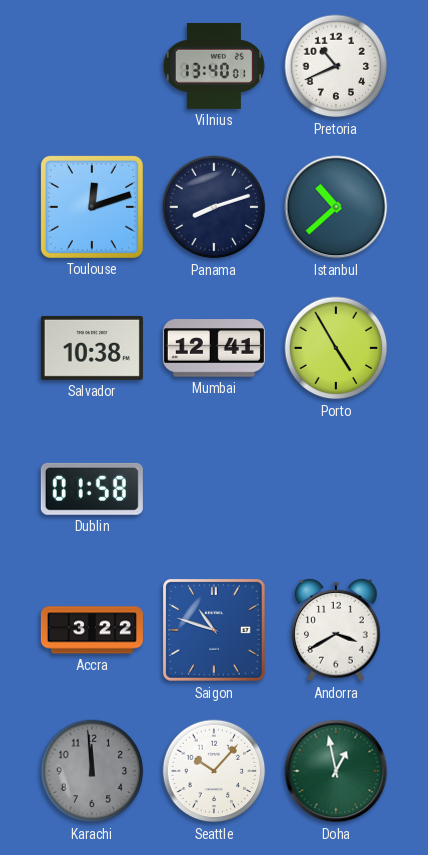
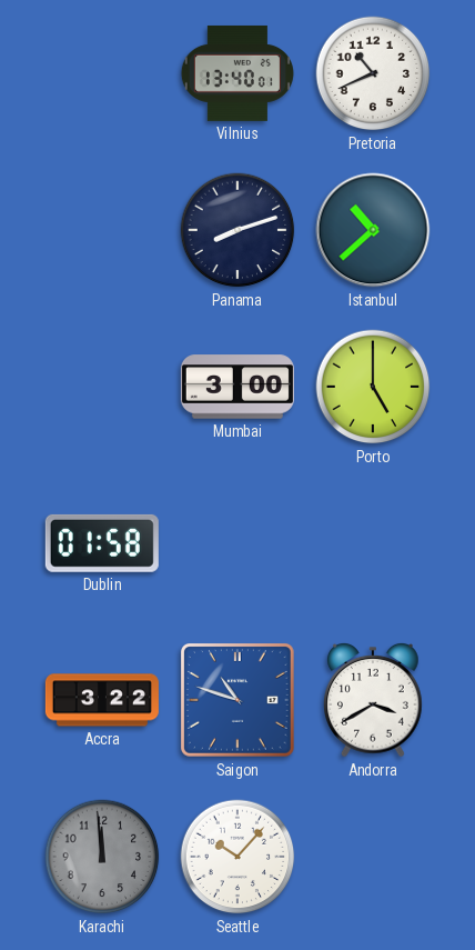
Toulouse: 12:12 -> none (92, 207)
Salvador: 10:38 -> none (92, 348)
Mumbai: 12:41 -> 3:00 (238, 387)
Porto: 4:55 -> 5:00 (373, 387)
Doha: 12:58 -> none (336, 771)
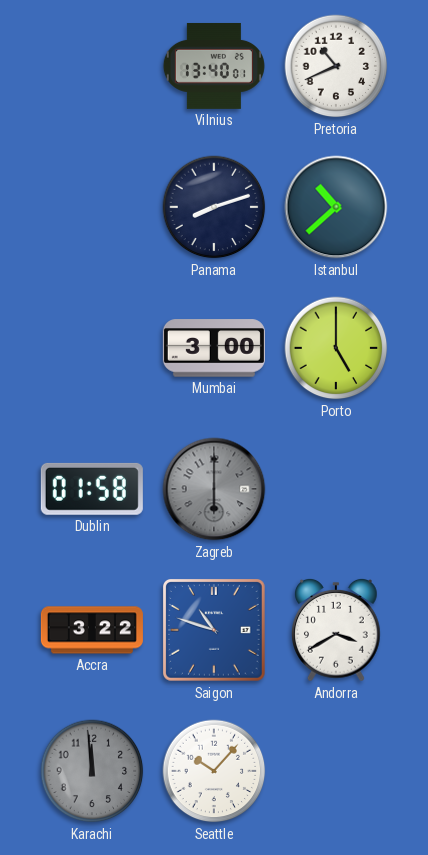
Zagreb: none -> 6:00 (214, 489)
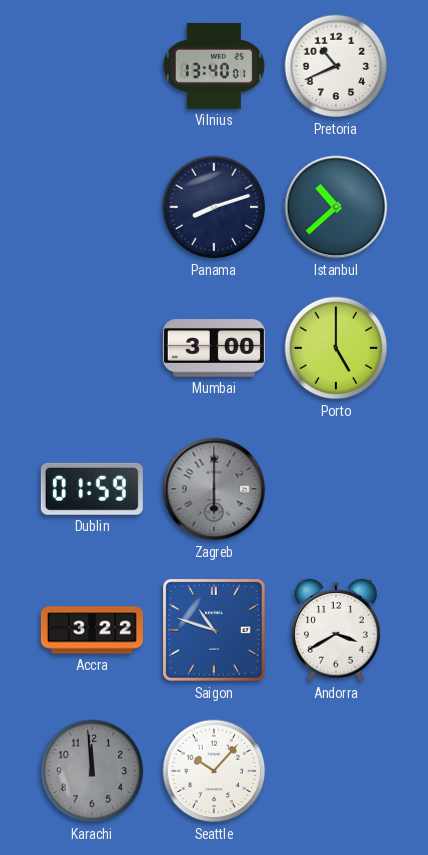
Dublin: 01:58 -> 01:59 (92, 489)
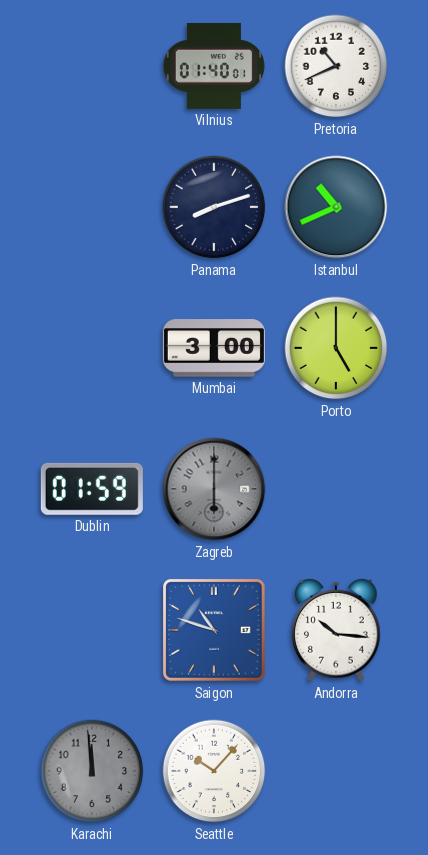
Vilnius: 13:40 -> 01:40 (214, 66)
Istanbul: 10:38 -> 10:41 (336, 207)
Accra: 3:22 -> none (92, 630)
Andorra: 3:40 -> 10:16 (337, 630)
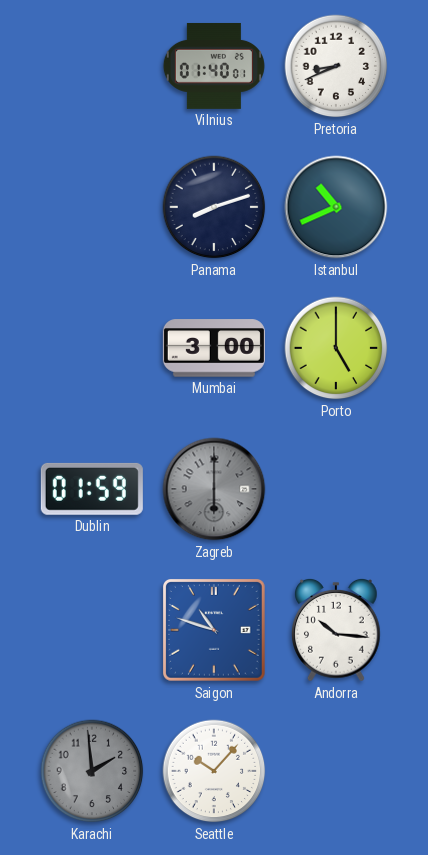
Pretoria: 10:41 -> 8:41 (336, 66)
Karachi: 11:59 -> 1:59 (92, 771)
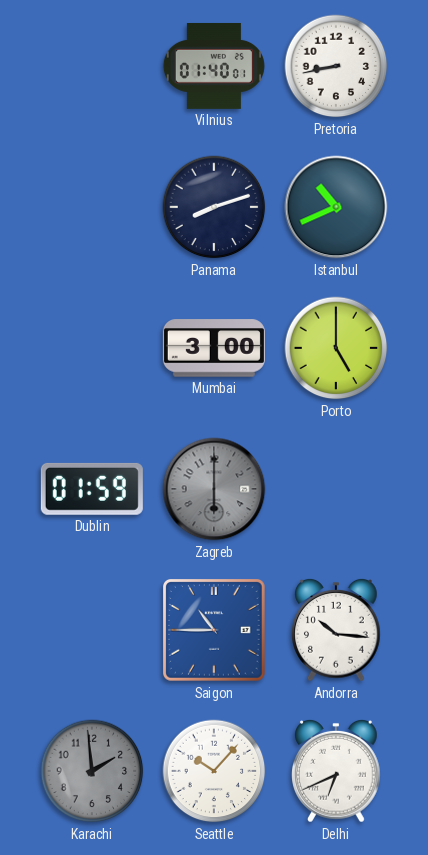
Pretoria: 8:41 -> 8:43 (336, 66)
Saigon: 10:48 -> 10:45 (215, 631)
Delhi: none -> 6:41 (337, 771)
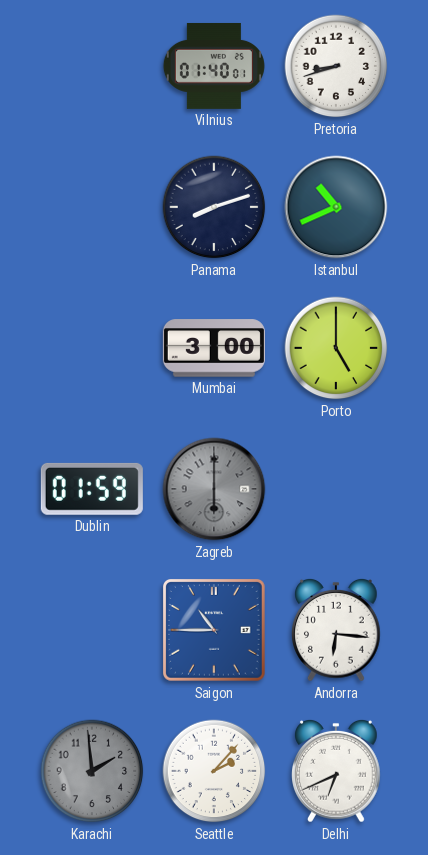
Pretoria: 8:43 -> 8:42 (336, 66)
Andorra: 10:16 -> 6:16 (337, 630)
Seattle: 10:07 -> 2:07 (214, 771)
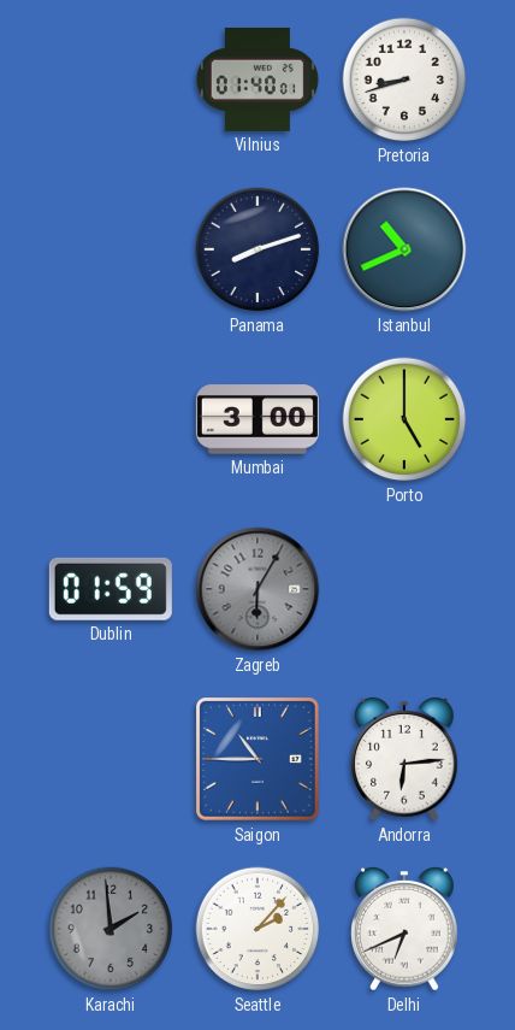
Zagreb: 6:00 -> 6:05 (257, 589)
Andorra: 6:16 -> 6:14 (406, 759)
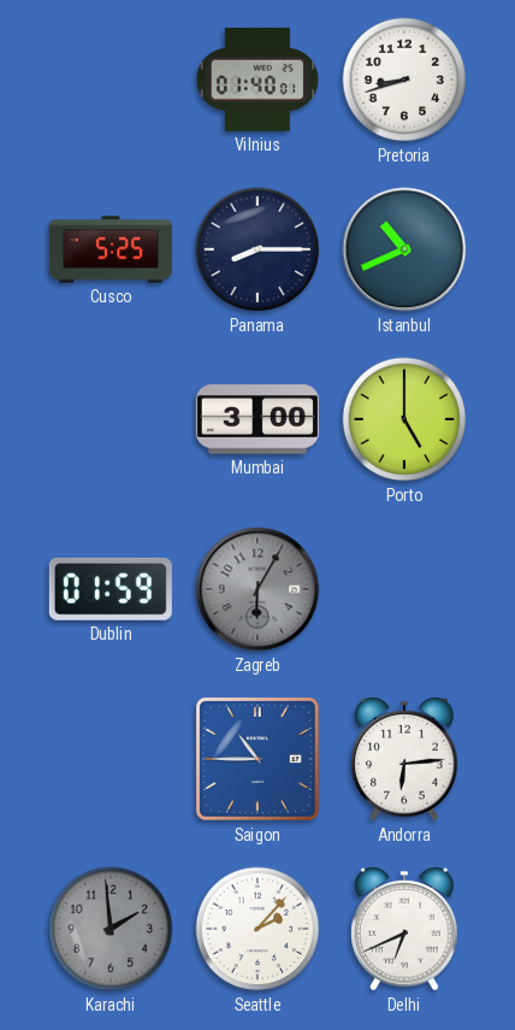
Cusco: none -> 5:25 (111, 249)
Panama: 8:12 -> 8:15 (257, 249)
